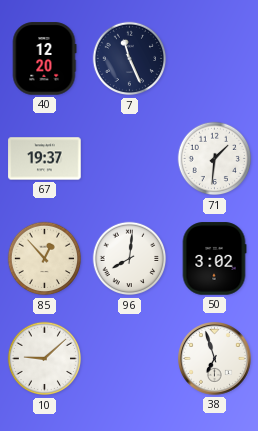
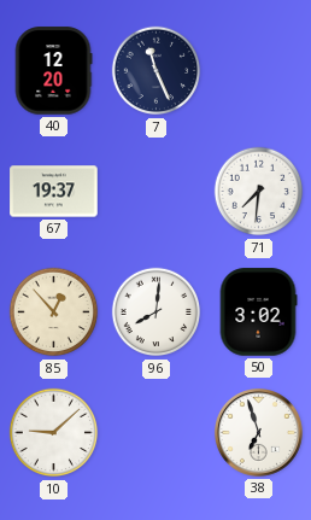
71: 1:31 -> 7:31 (259, 192)
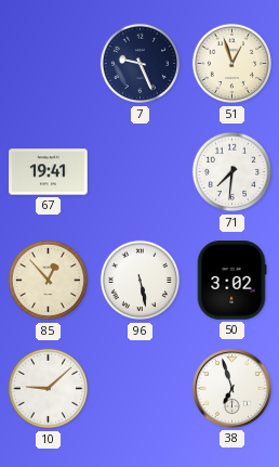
40: 12:20 -> none (53, 71)
7: 11:26 -> 9:26 (141, 64)
51: none -> 12:57 (232, 64)
67: 19:37 -> 19:41 (49, 172)
96: 8:01 -> 5:28 (141, 281)
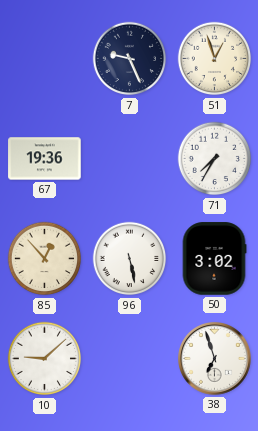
67: 19:41 -> 19:36 (45, 159)
71: 7:31 -> 7:35 (215, 159)
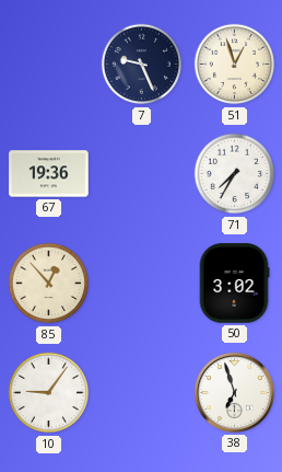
96: 5:28 -> none (130, 259)
10: 9:08 -> 9:06 (49, 393)
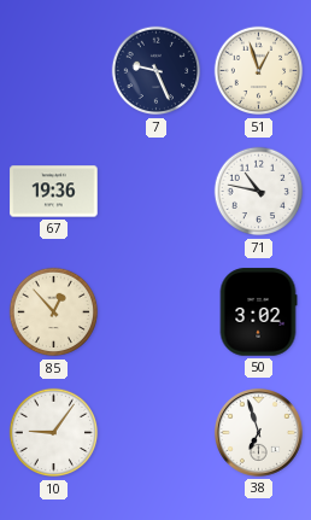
71: 7:35 -> 10:47 (259, 192)
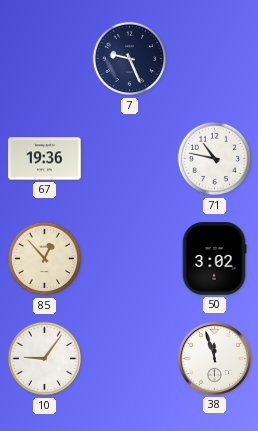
51: 12:57 -> none (259, 71)
38: 6:57 -> 11:57 (215, 359)
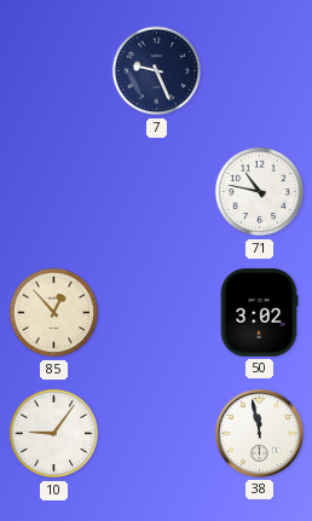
67: 19:36 -> none (45, 159)
38: 11:57 -> 11:58 (260, 434)
